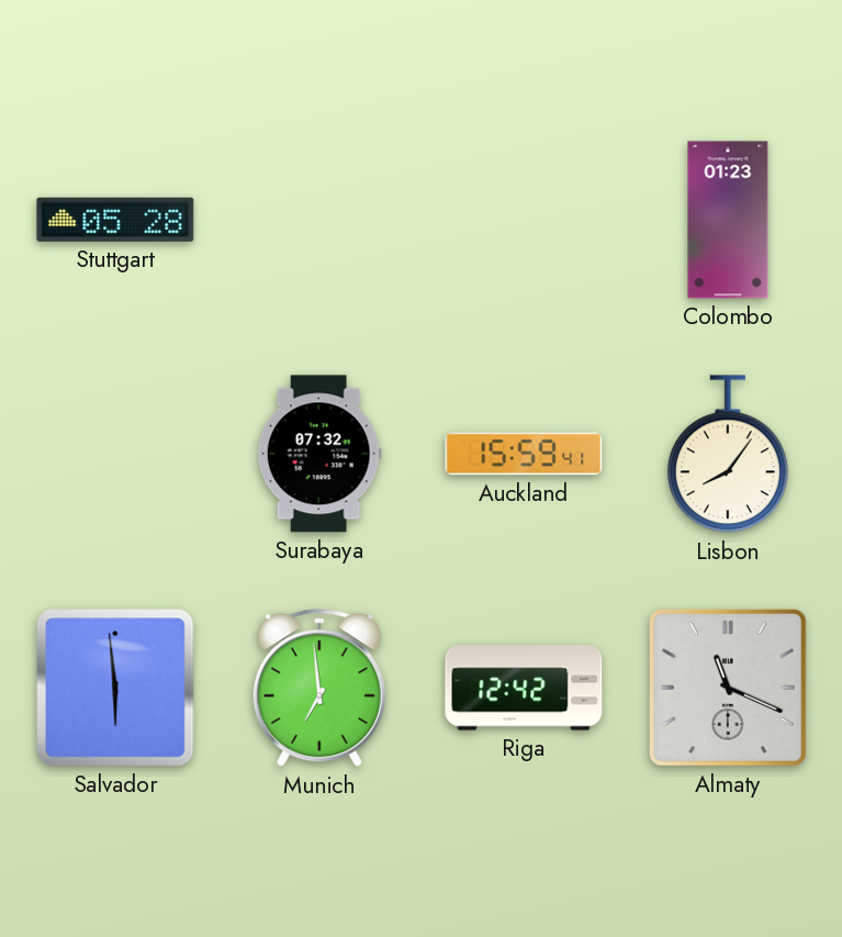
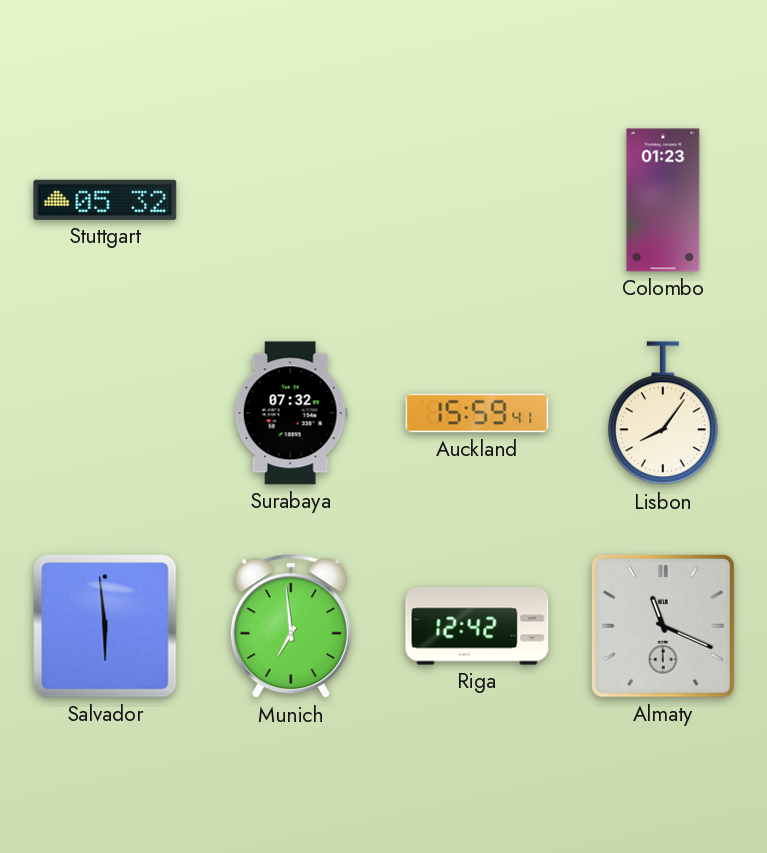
Stuttgart: 05:28 -> 05:32 (105, 200)
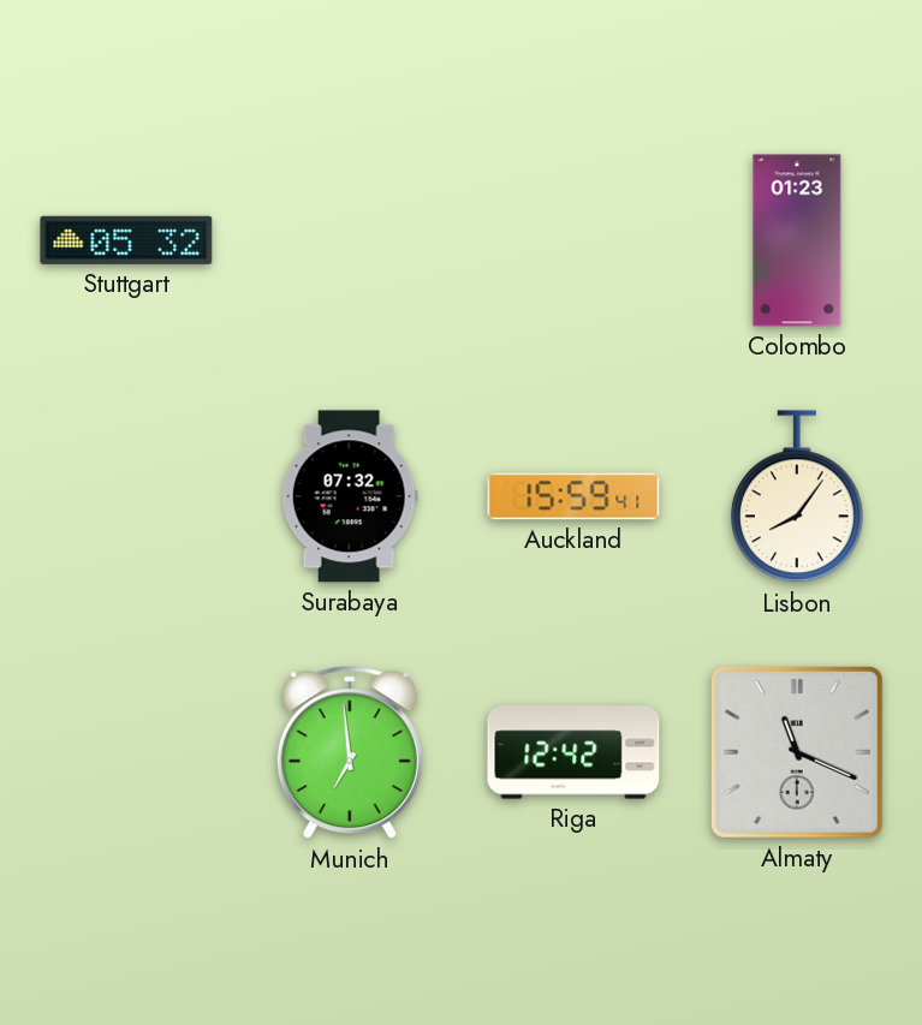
Salvador: 5:59 -> none (105, 626)
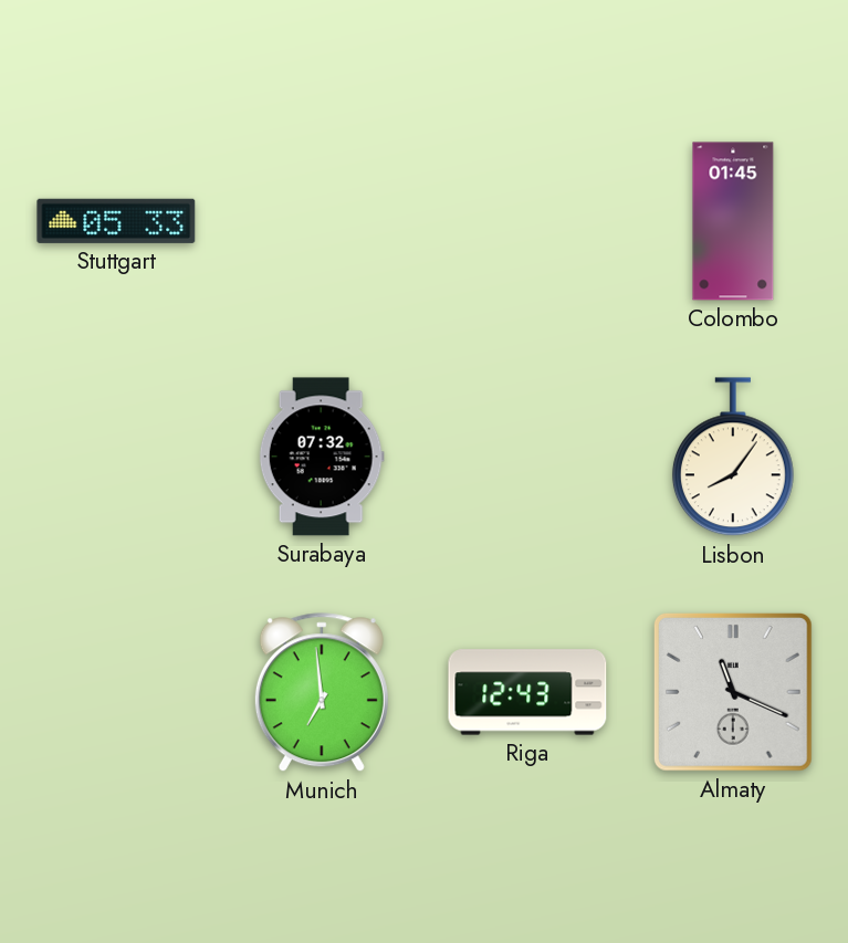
Stuttgart: 05:32 -> 05:33 (116, 221)
Colombo: 01:23 -> 01:45 (733, 221)
Auckland: 15:59 -> none (573, 496)
Riga: 12:42 -> 12:43 (527, 692)
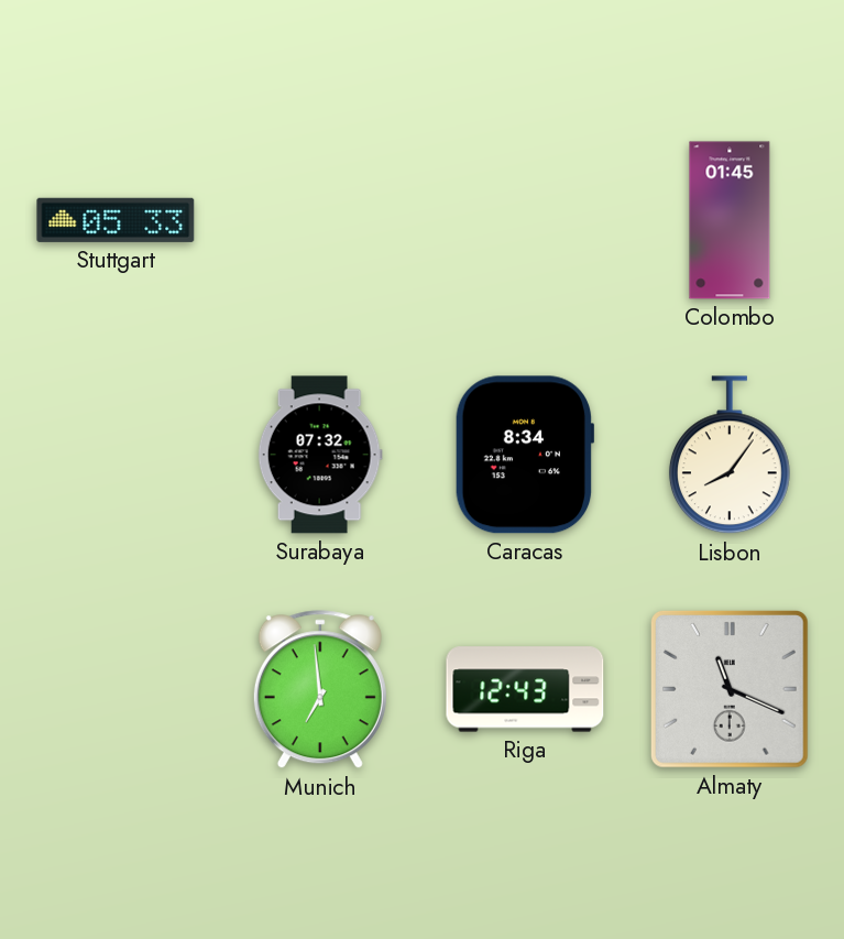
Caracas: none -> 8:34 (525, 455)
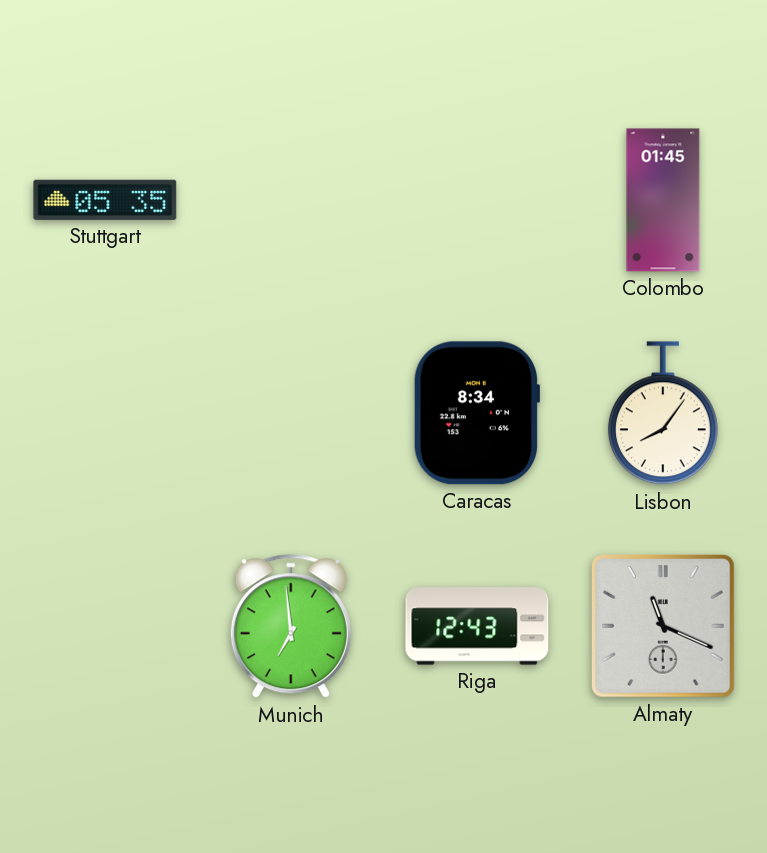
Stuttgart: 05:33 -> 05:35 (105, 200)
Surabaya: 07:32 -> none (320, 455)
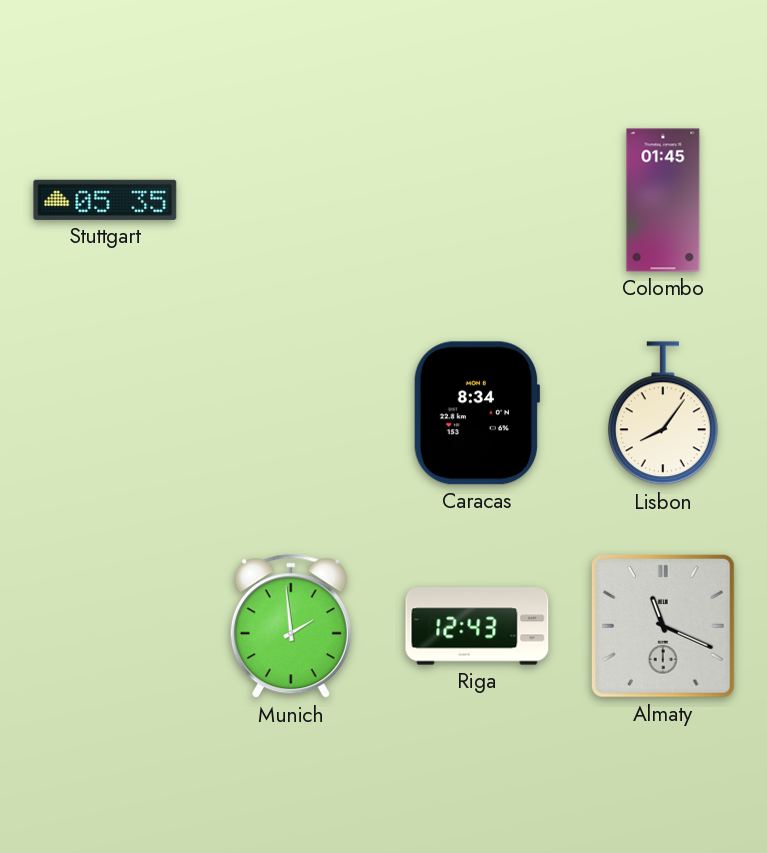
Munich: 6:59 -> 1:59 (291, 627)
